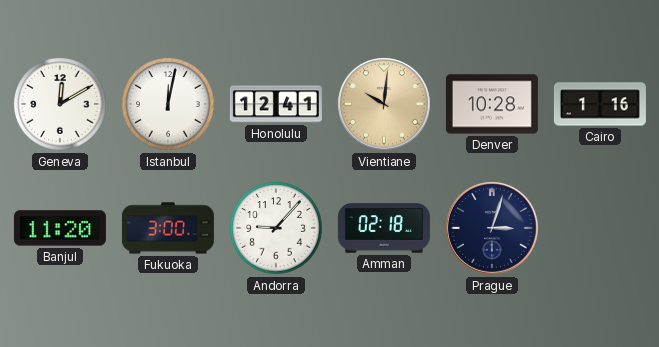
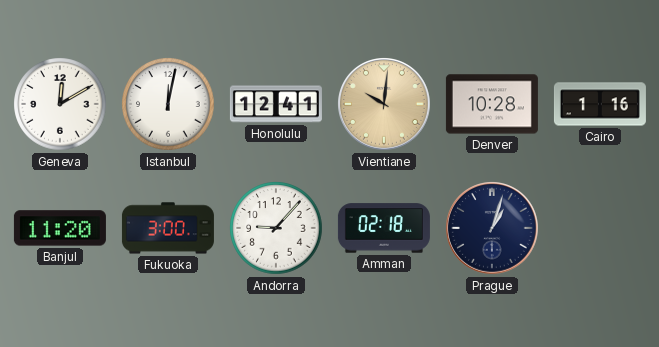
Prague: 3:03 -> 1:03 (493, 229)
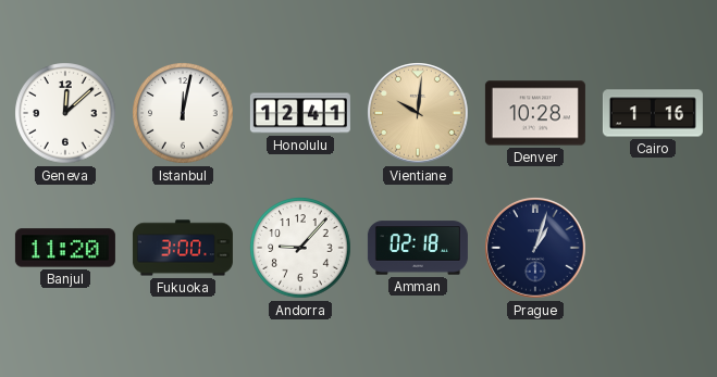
Geneva: 12:10 -> 12:08 (65, 113)
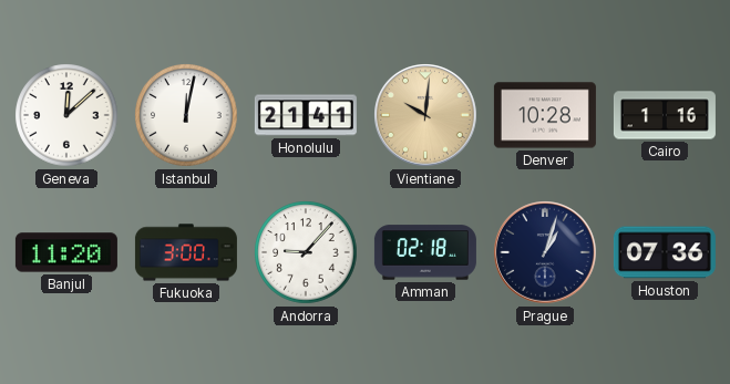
Honolulu: 12:41 -> 21:41 (306, 115)
Houston: none -> 07:36 (665, 252)
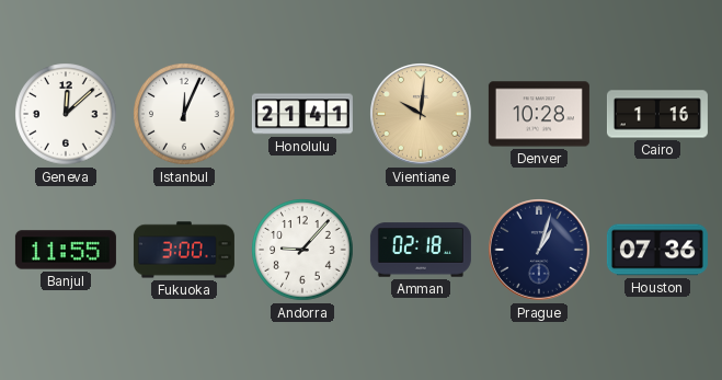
Istanbul: 12:02 -> 12:04 (184, 114)
Banjul: 11:20 -> 11:55 (66, 250)
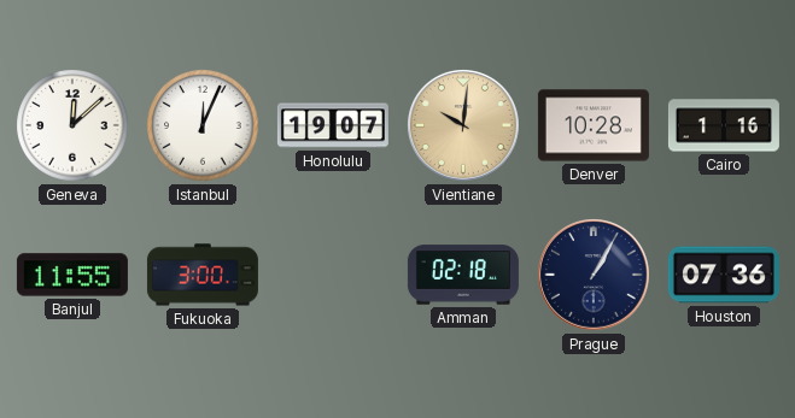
Honolulu: 21:41 -> 19:07 (333, 125)
Andorra: 9:07 -> none (302, 250)
Prague: 1:03 -> 1:05 (595, 276)
